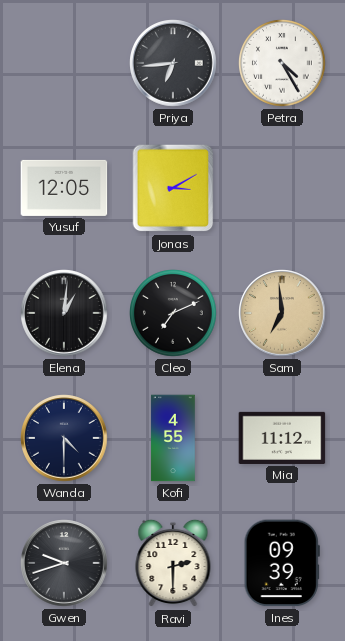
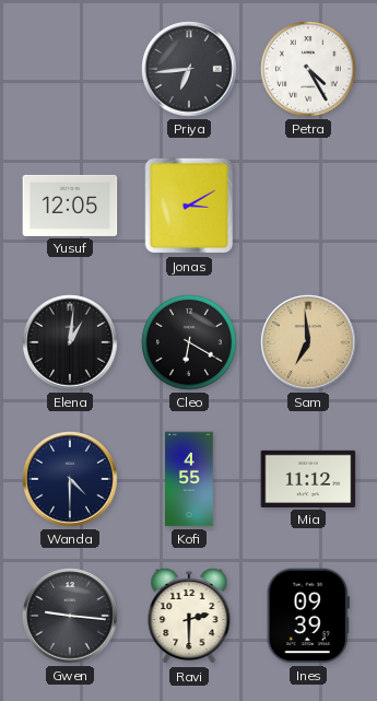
Cleo: 7:11 -> 6:20 (190, 343)
Gwen: 9:42 -> 9:16 (70, 616)
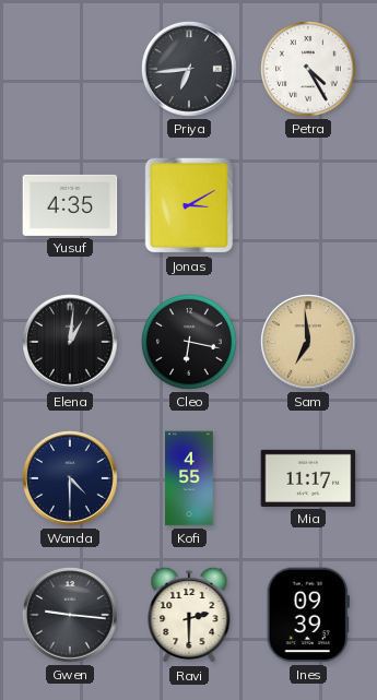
Yusuf: 12:05 -> 4:35 (70, 205)
Cleo: 6:20 -> 6:17 (190, 343)
Mia: 11:12 -> 11:17 (308, 478)
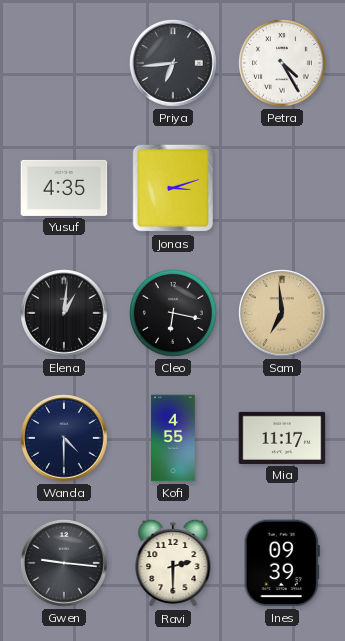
Jonas: 3:10 -> 3:12 (173, 188)
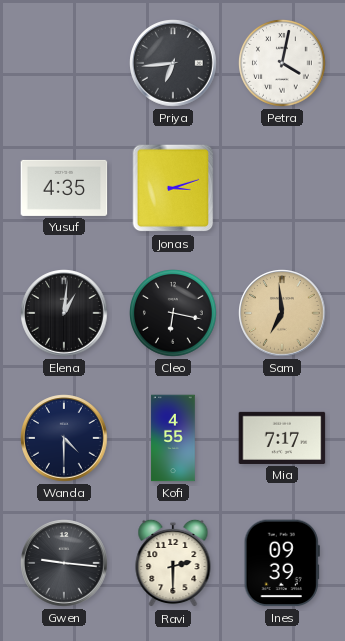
Petra: 4:25 -> 4:02 (283, 64)
Mia: 11:17 -> 7:17 (282, 438)
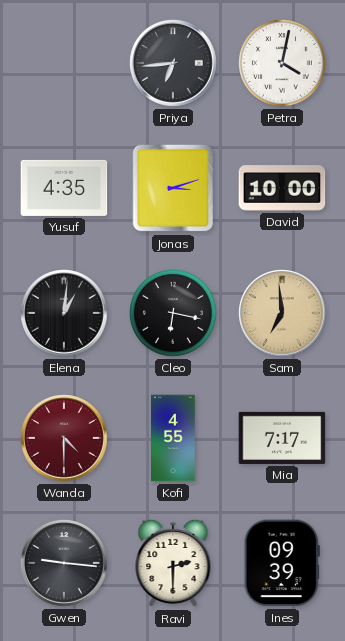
David: none -> 10:00 (282, 188)
Wanda dial: navy -> burgundy (64, 438)
